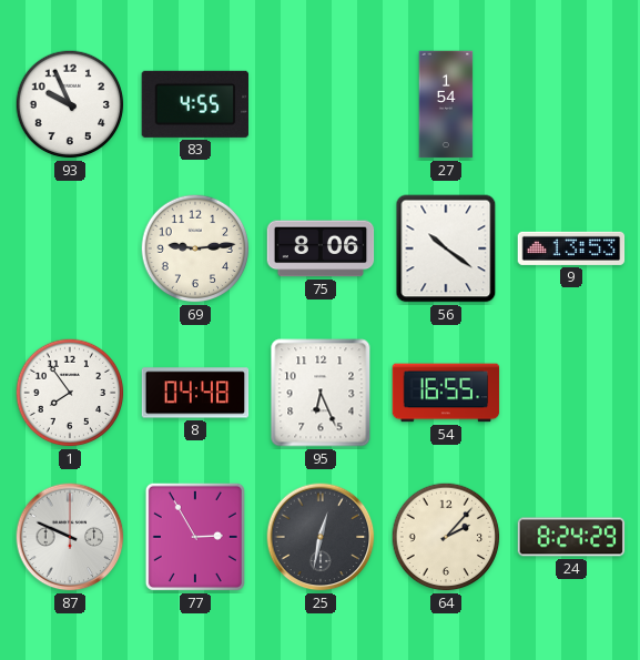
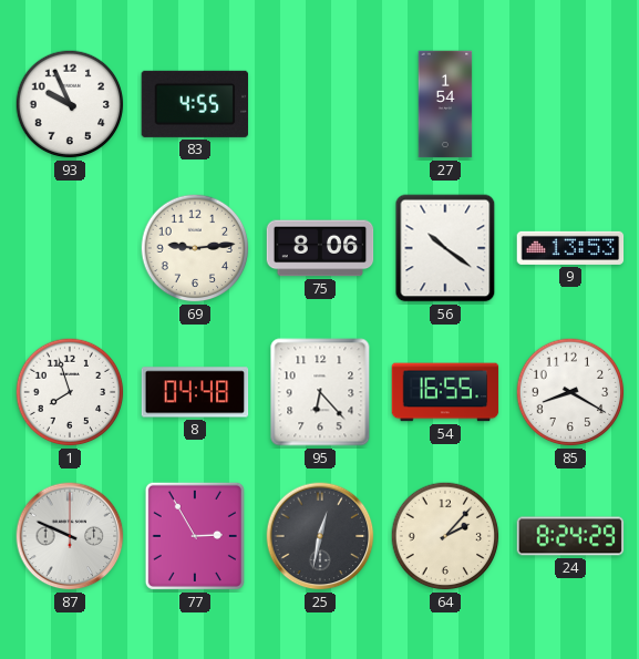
1: 7:54 -> 7:57 (70, 392)
95: 6:26 -> 6:23 (320, 392)
85: none -> 8:20 (570, 392)
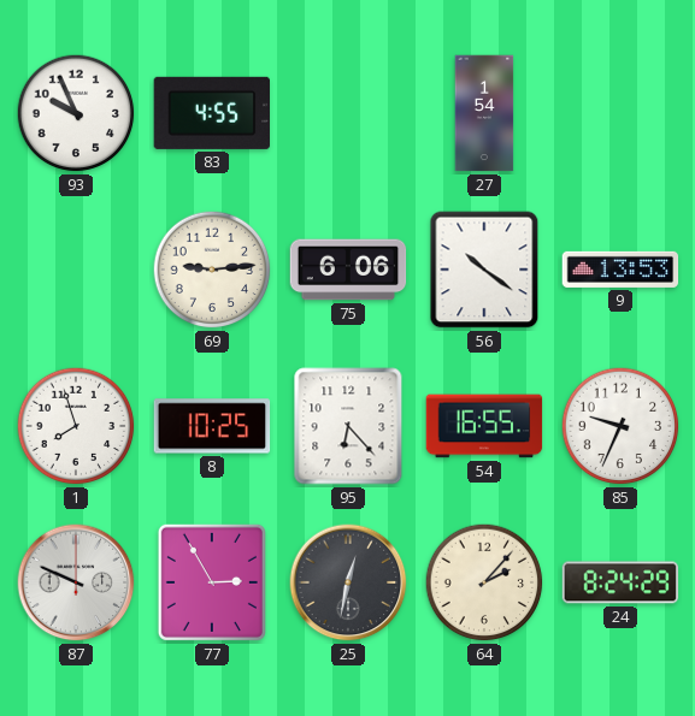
75: 8:06 -> 6:06 (348, 270)
8: 04:48 -> 10:25 (212, 426)
85: 8:20 -> 9:34 (620, 426)
